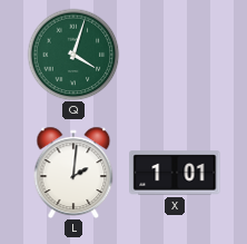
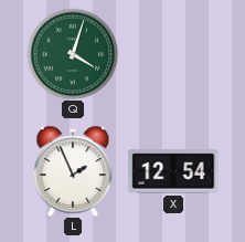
L: 2:01 -> 1:56 (73, 170)
X: 1:01 -> 12:54 (173, 171)
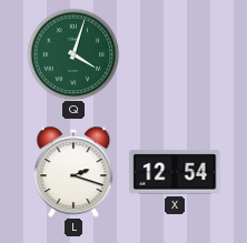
L: 1:56 -> 2:18 (73, 171)
